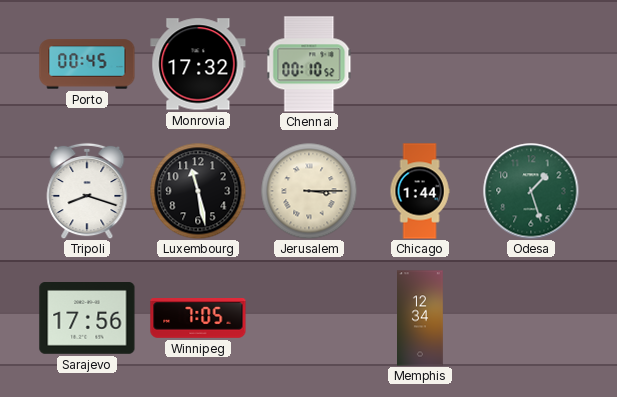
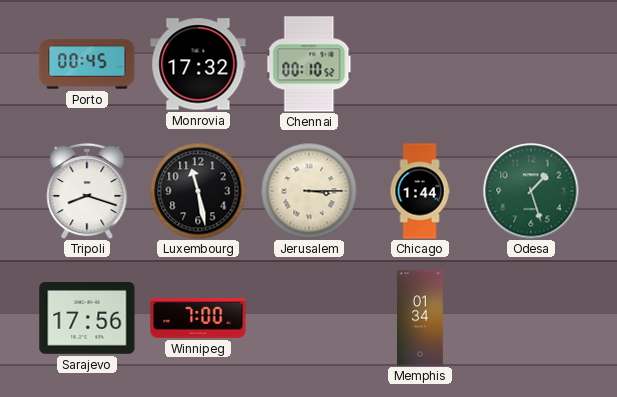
Winnipeg: 7:05 -> 7:00 (198, 319)
Memphis: 12:34 -> 01:34 (421, 318)
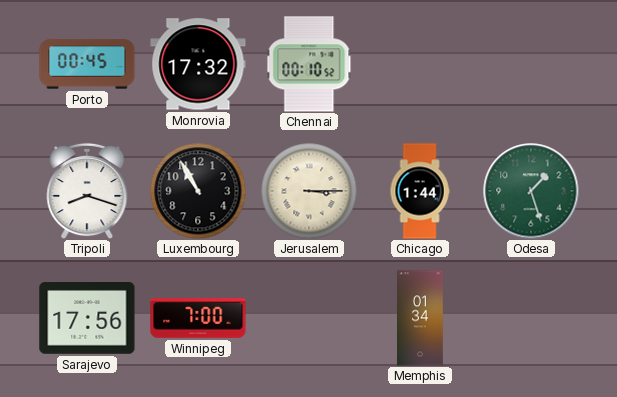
Luxembourg: 11:28 -> 10:55 (198, 191)
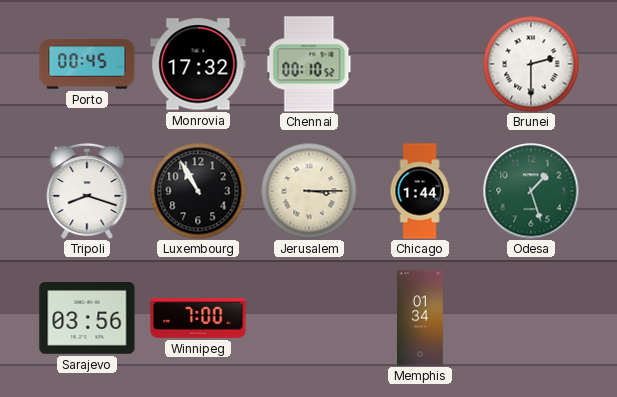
Brunei: none -> 2:30 (531, 64)
Sarajevo: 17:56 -> 03:56 (87, 319)
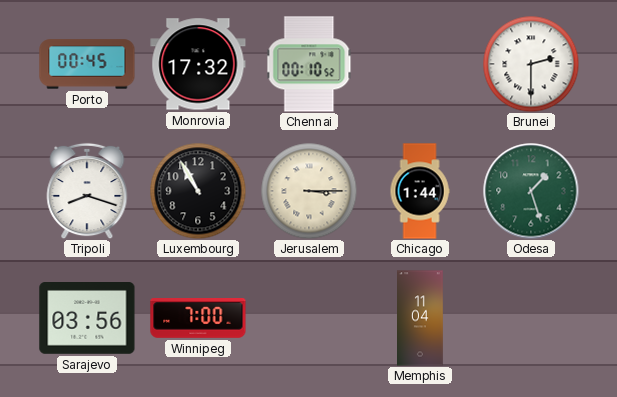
Memphis: 01:34 -> 11:04 (421, 318)
